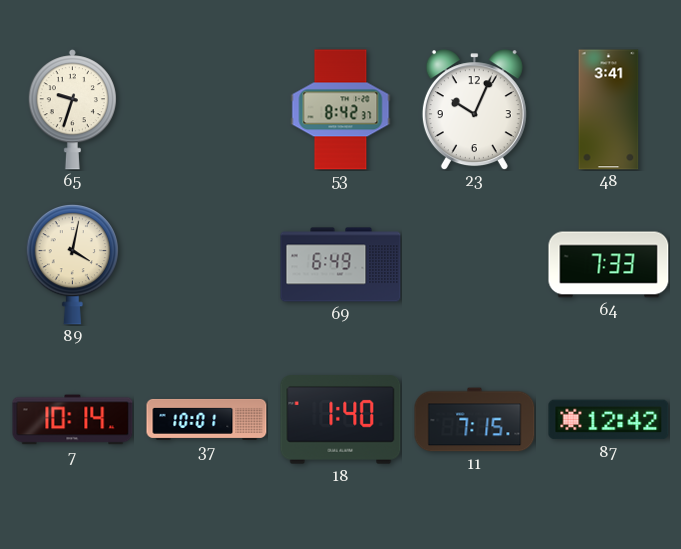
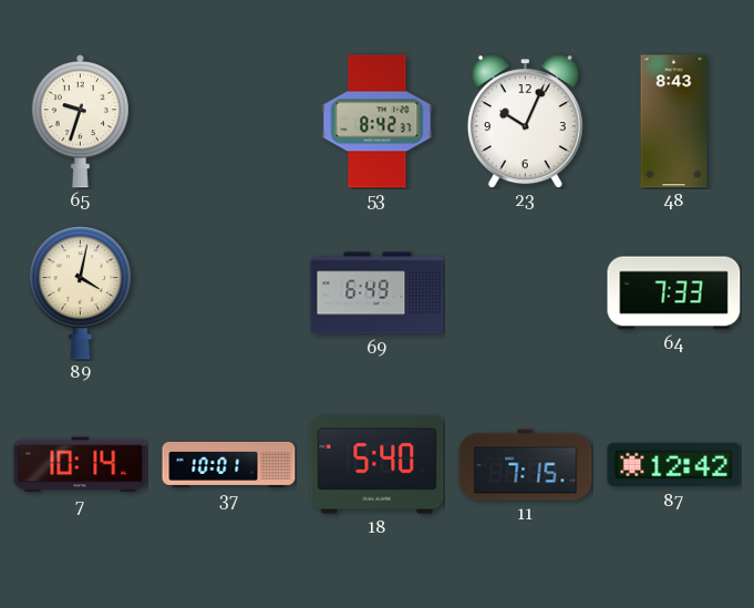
48: 3:41 -> 8:43 (674, 122)
18: 1:40 -> 5:40 (378, 465)
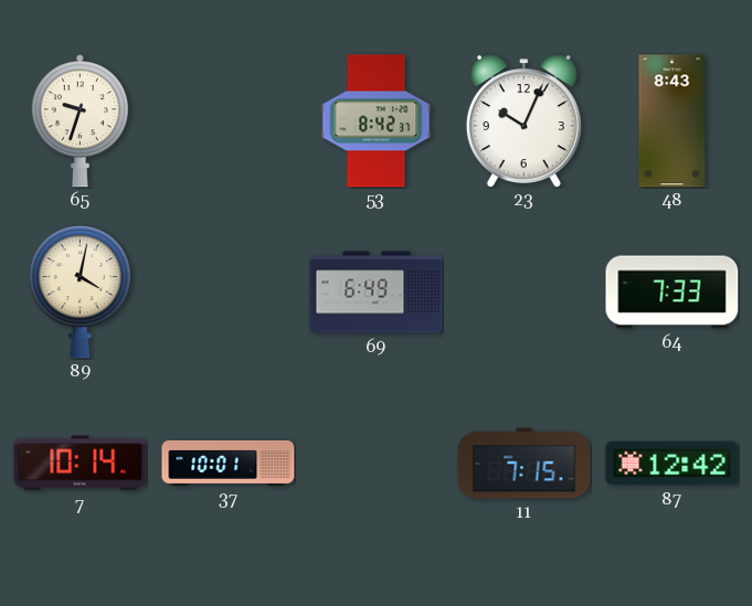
18: 5:40 -> none (378, 465)
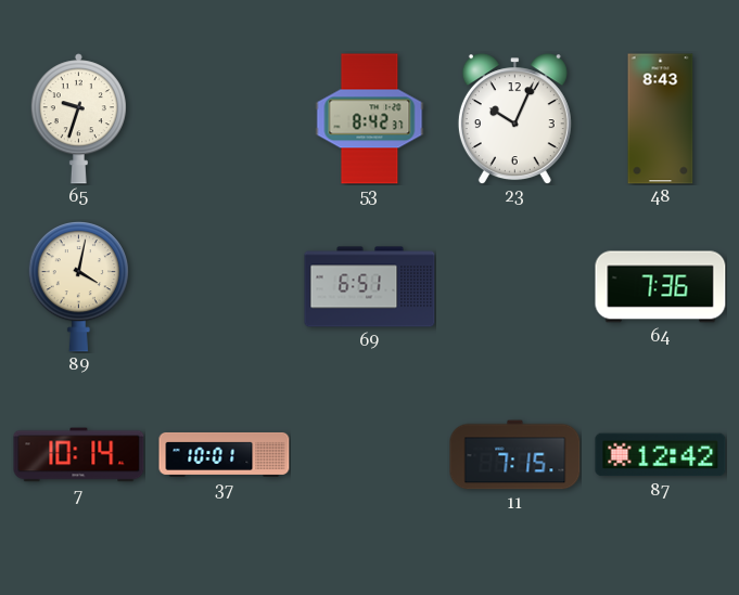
69: 6:49 -> 6:51 (370, 287)
64: 7:33 -> 7:36 (661, 287)
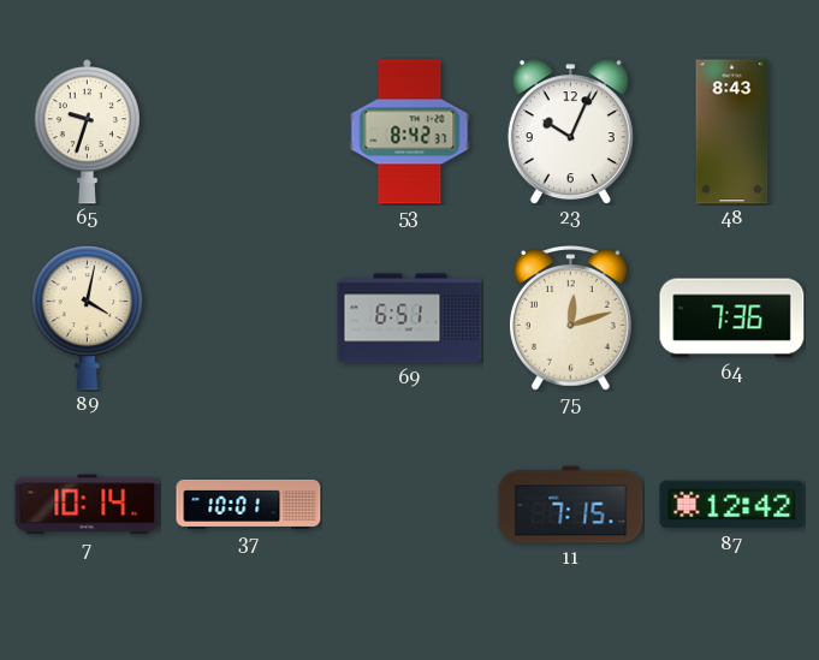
75: none -> 12:12 (570, 319)
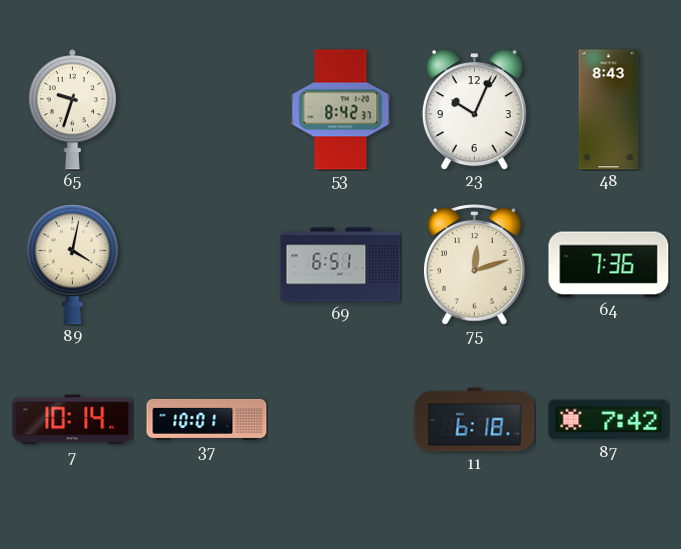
11: 7:15 -> 6:18 (475, 420)
87: 12:42 -> 7:42 (609, 420)
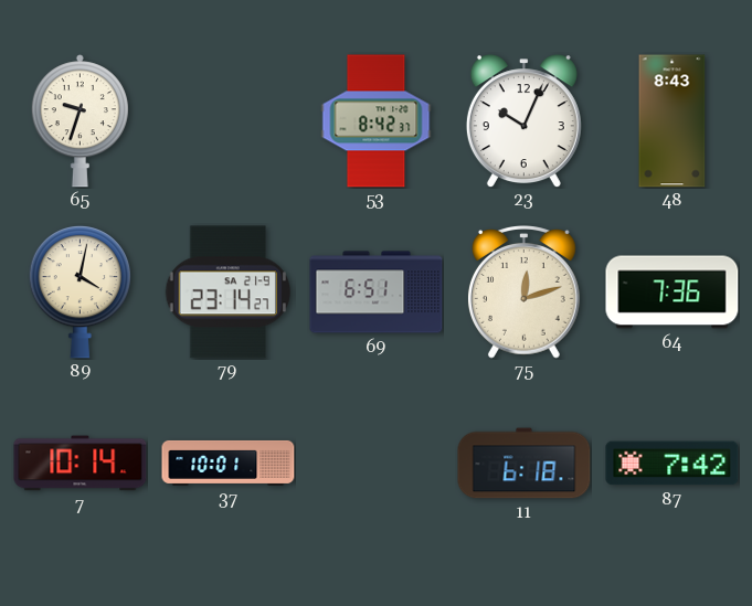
79: none -> 23:14 (229, 293)
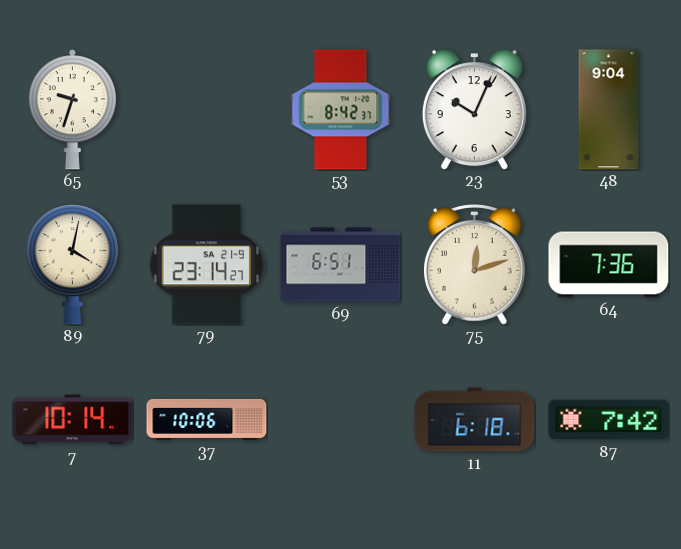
48: 8:43 -> 9:04 (609, 110)
37: 10:01 -> 10:06 (207, 419)
